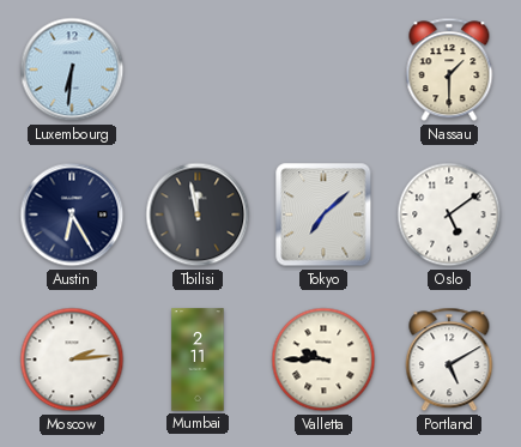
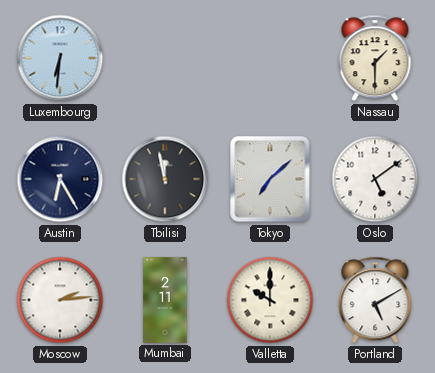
Valletta: 9:45 -> 10:00 (270, 300)
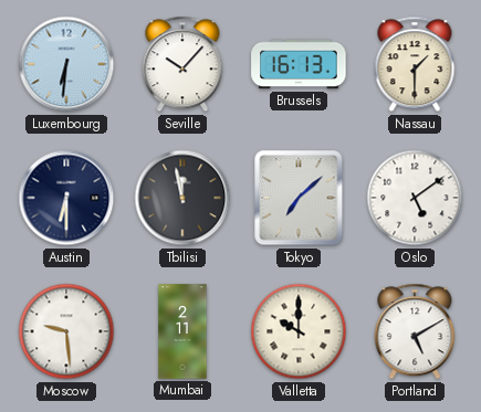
Seville: none -> 10:07 (182, 64)
Brussels: none -> 16:13 (299, 64)
Austin: 6:25 -> 6:30 (66, 198)
Moscow: 2:14 -> 9:29 (66, 331)
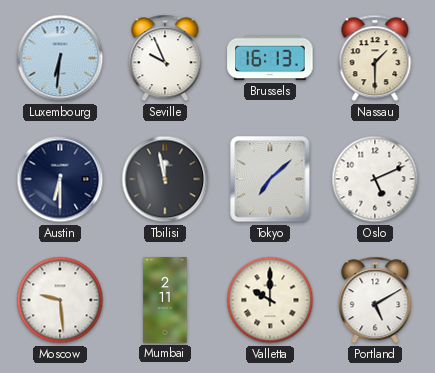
Seville: 10:07 -> 9:56 (165, 58)
Oslo: 5:09 -> 5:11 (375, 179)
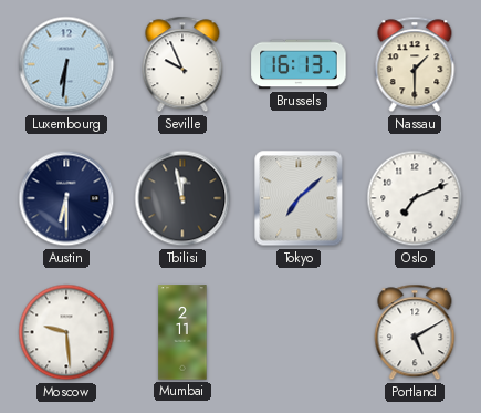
Oslo: 5:11 -> 7:11 (415, 198)
Valletta: 10:00 -> none (270, 300)
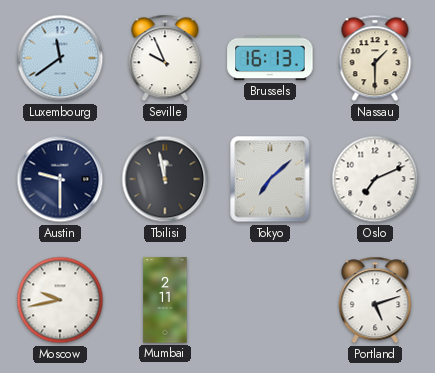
Luxembourg: 6:31 -> 11:39 (60, 58)
Austin: 6:30 -> 9:30 (60, 179)
Moscow: 9:29 -> 9:43 (60, 300)
Portland: 5:10 -> 5:12 (375, 300)
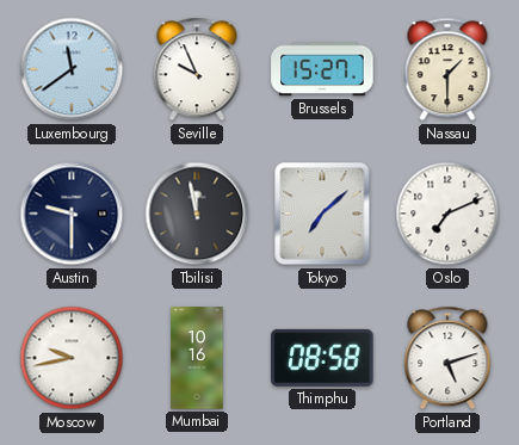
Brussels: 16:13 -> 15:27 (322, 69)
Mumbai: 2:11 -> 10:16 (197, 358)
Thimphu: none -> 08:58 (322, 358)
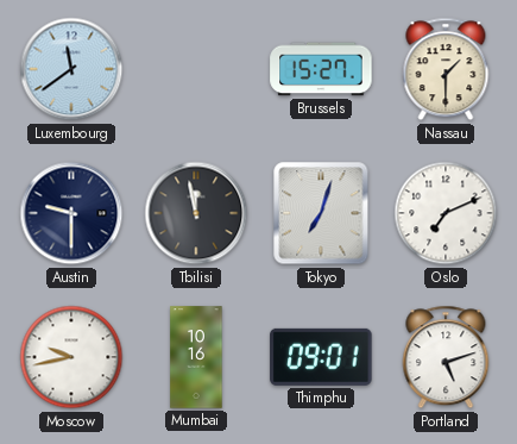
Seville: 9:56 -> none (197, 69)
Tokyo: 7:08 -> 7:03 (321, 213)
Thimphu: 08:58 -> 09:01 (321, 357)
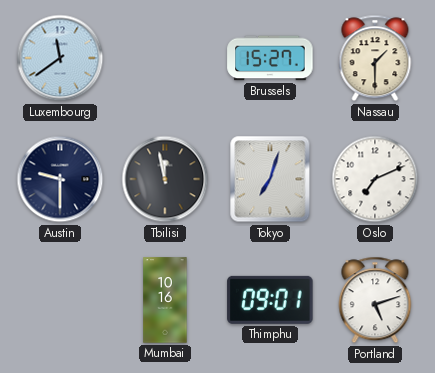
Moscow: 9:43 -> none (71, 357)
